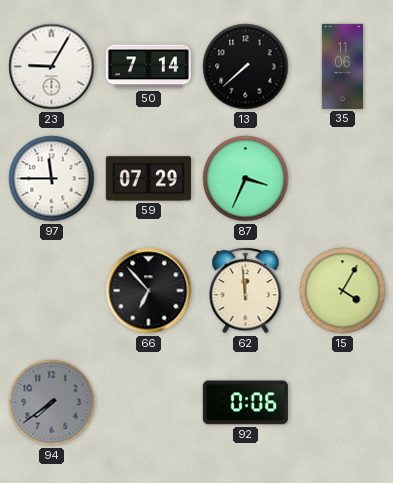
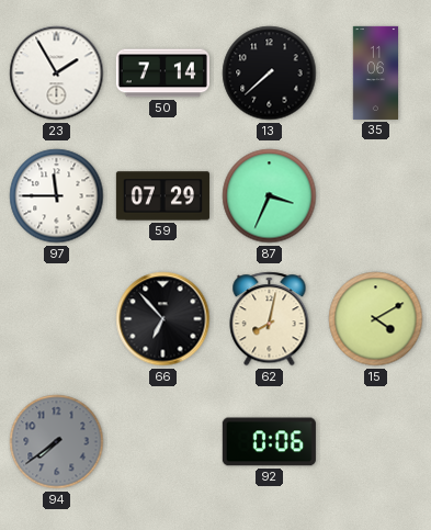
23: 9:05 -> 1:55 (57, 74)
62: 11:59 -> 8:02 (270, 319)
15: 4:05 -> 4:10 (376, 319)
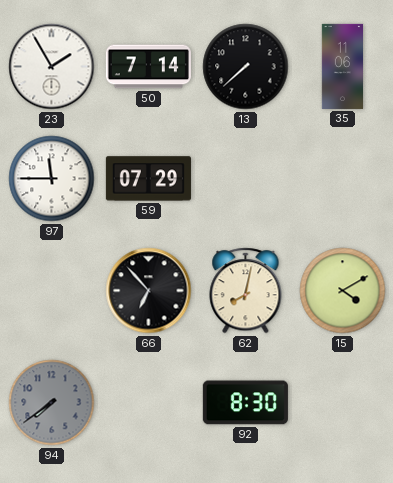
87: 3:34 -> none (270, 196)
92: 0:06 -> 8:30 (245, 403)
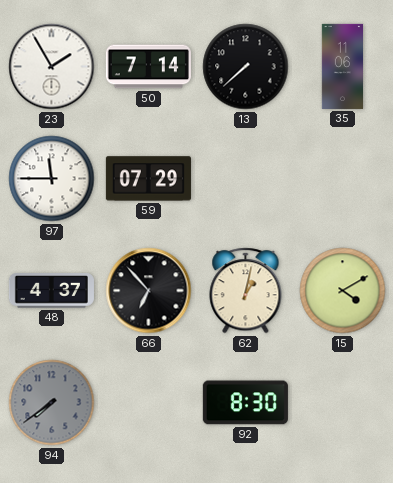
48: none -> 4:37 (51, 291)
62: 8:02 -> 1:02 (246, 291)
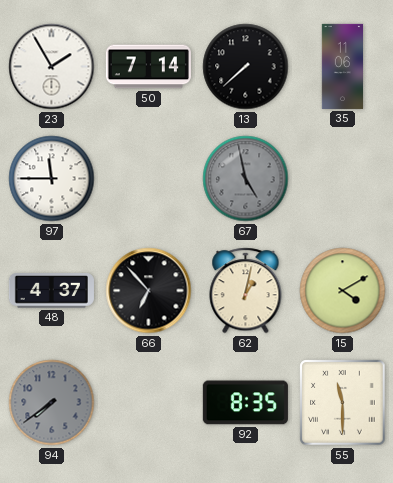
59: 07:29 -> none (148, 179)
67: none -> 4:58 (246, 179)
92: 8:30 -> 8:35 (245, 403)
55: none -> 11:30 (343, 403)
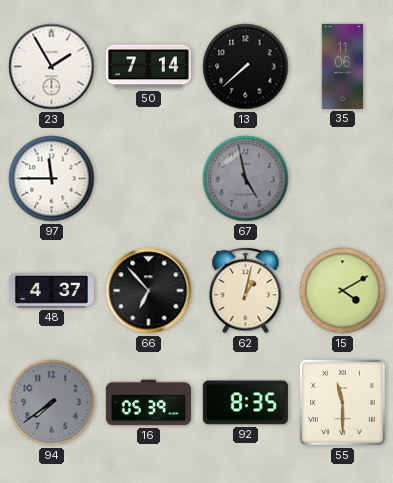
16: none -> 05:39 (148, 403)
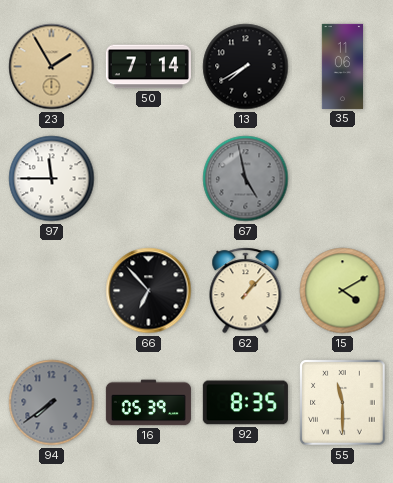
23 dial: white -> champagne (52, 67)
13: 7:38 -> 7:40 (246, 67)
48: 4:37 -> none (51, 291)
62: 1:02 -> 1:07 (246, 291)
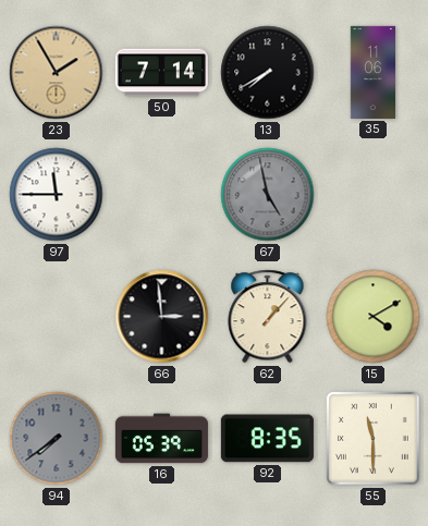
66: 6:53 -> 2:59 (162, 317)
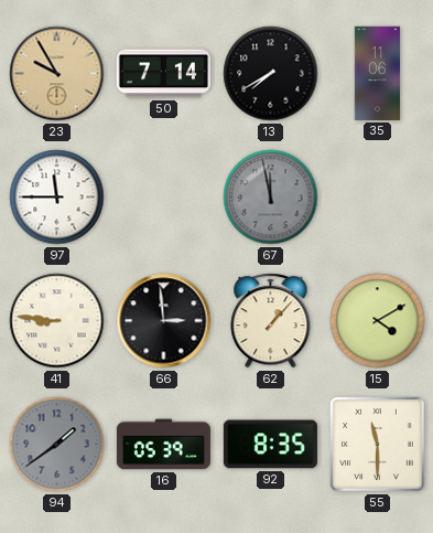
23: 1:55 -> 9:55 (57, 74)
67: 4:58 -> 11:58 (271, 198)
41: none -> 8:46 (57, 321)
94: 7:39 -> 1:39 (57, 445)
